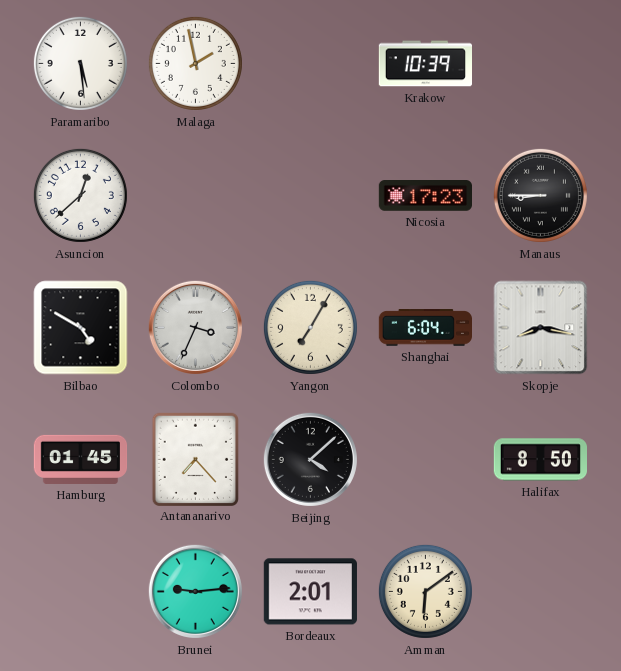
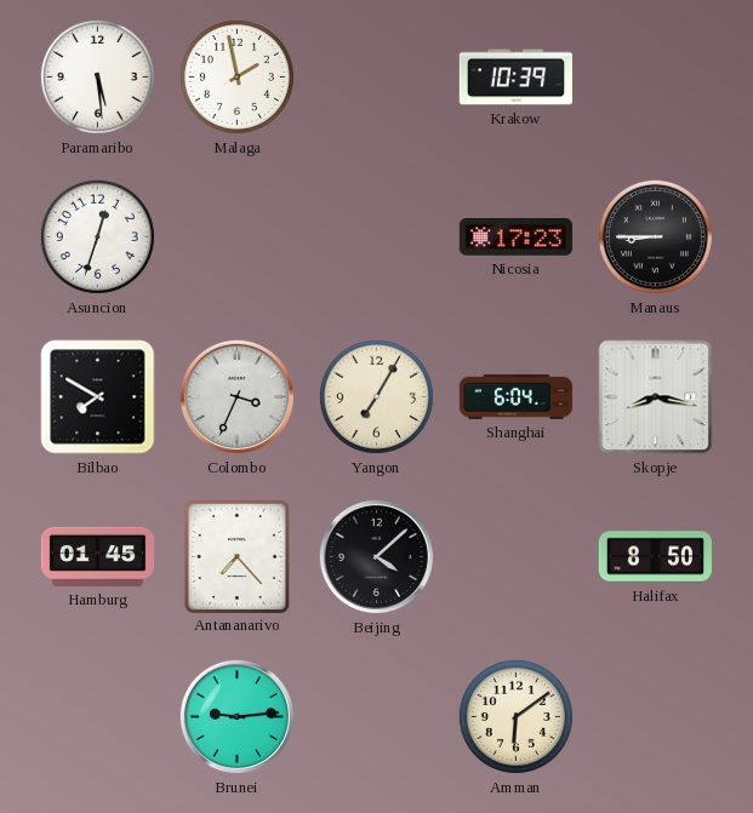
Asuncion: 12:38 -> 12:33 (97, 236)
Bilbao: 4:50 -> 7:50 (98, 397)
Bordeaux: 2:01 -> none (310, 592)
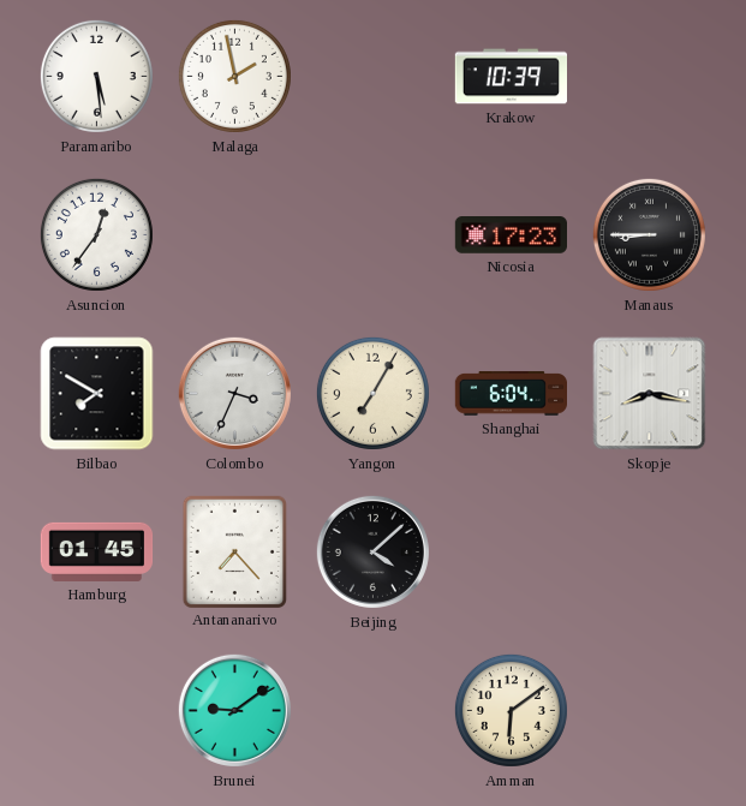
Asuncion: 12:33 -> 12:36 (96, 234)
Halifax: 8:50 -> none (655, 557)
Brunei: 9:14 -> 9:09 (234, 710)
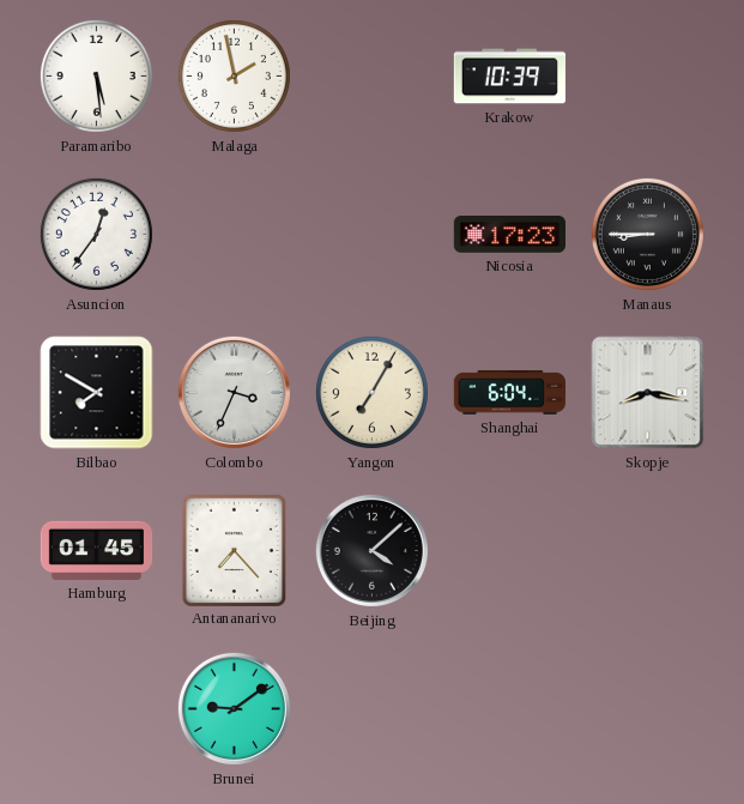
Amman: 6:09 -> none (511, 710)
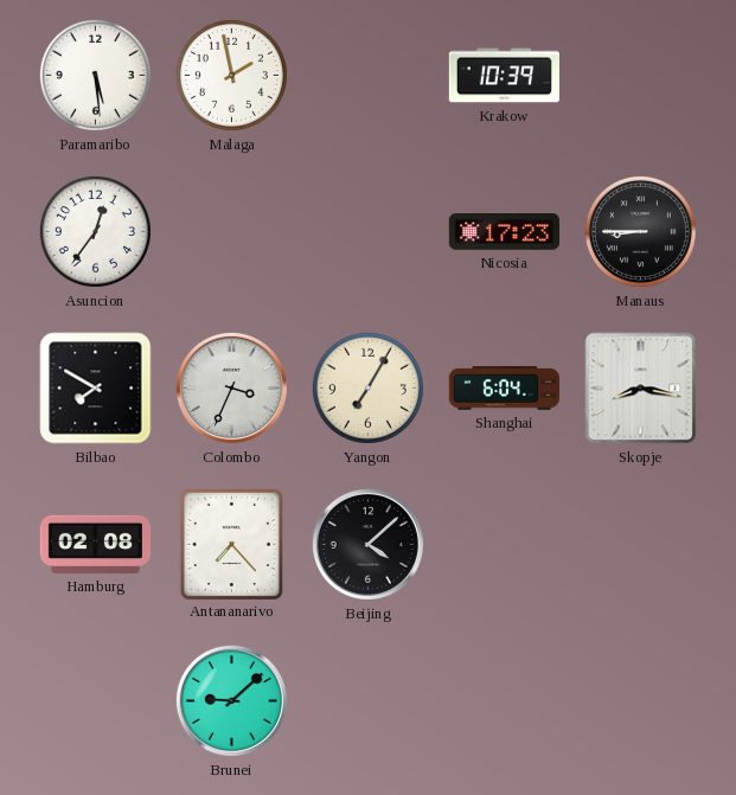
Hamburg: 01:45 -> 02:08 (96, 544)
Brunei: 9:09 -> 9:08 (231, 700)
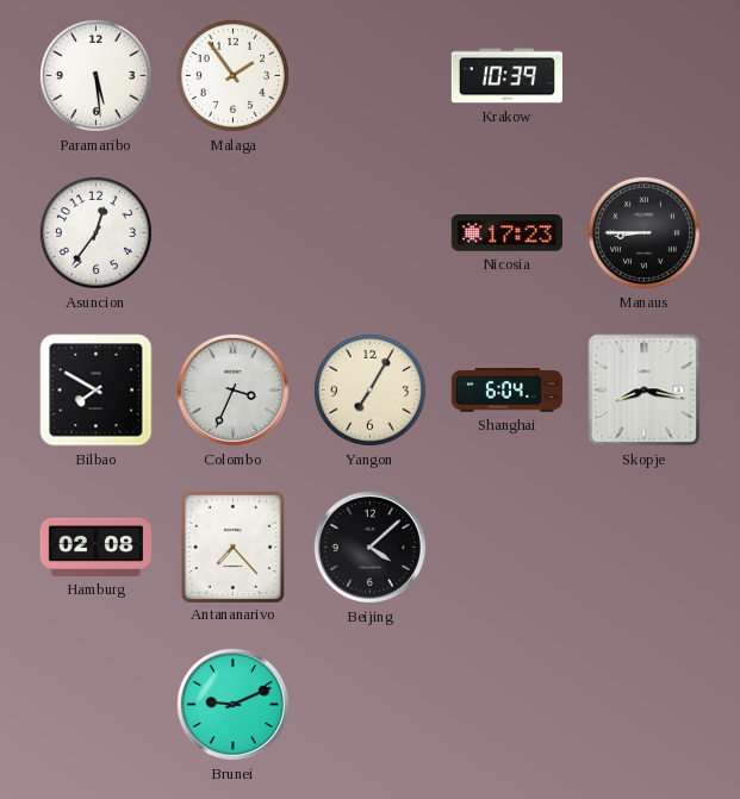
Malaga: 1:58 -> 1:54 (232, 75)
Brunei: 9:08 -> 9:11 (232, 704)
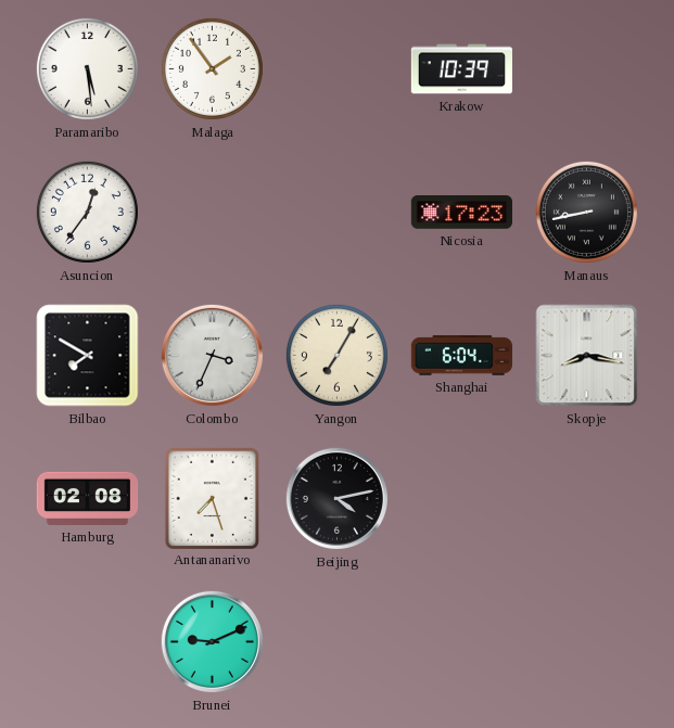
Manaus: 8:45 -> 8:43 (586, 212)
Antananarivo: 7:23 -> 7:27 (212, 498)
Beijing: 4:08 -> 4:13 (336, 498)
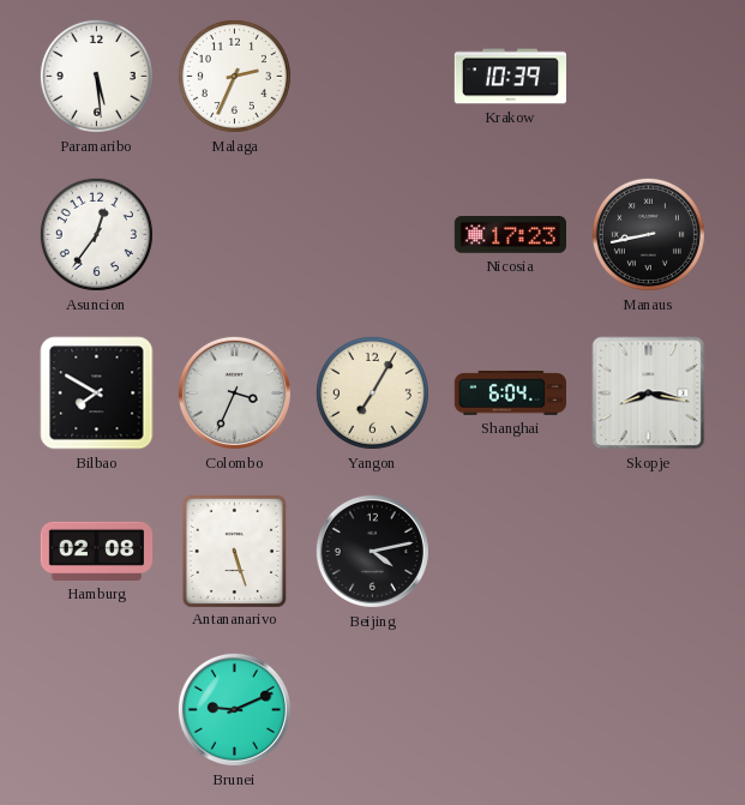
Malaga: 1:54 -> 2:34 (234, 76)
Antananarivo: 7:27 -> 5:27 (234, 551)
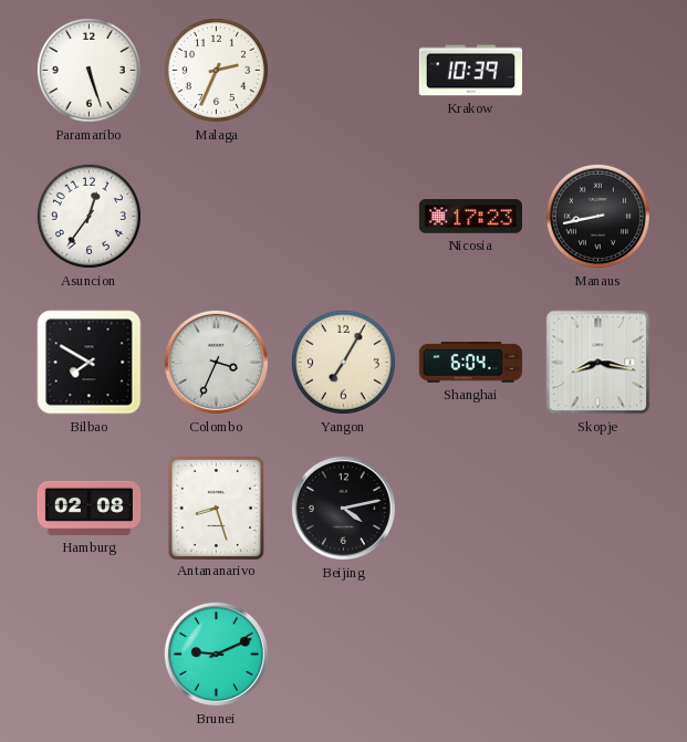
Paramaribo: 5:29 -> 5:27 (89, 70)
Antananarivo: 5:27 -> 8:27 (216, 508)
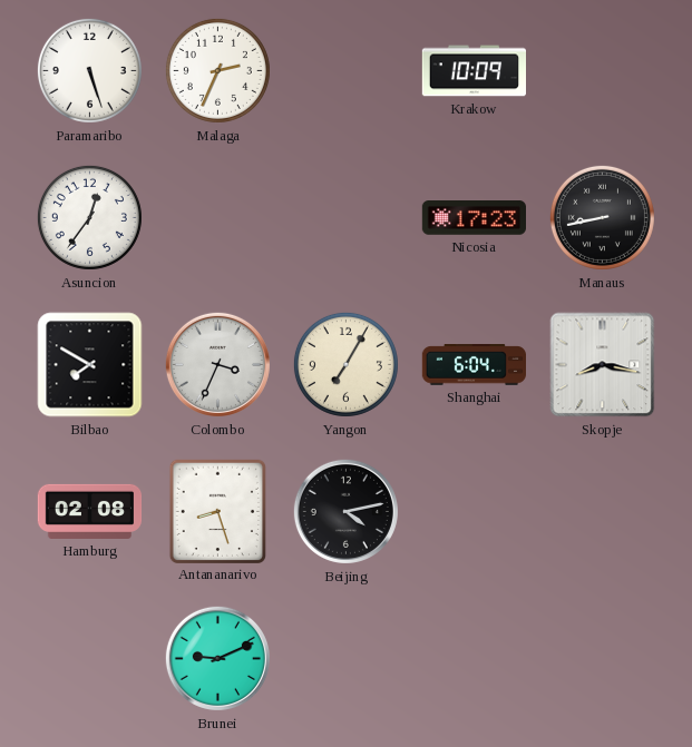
Krakow: 10:39 -> 10:09 (475, 71)
